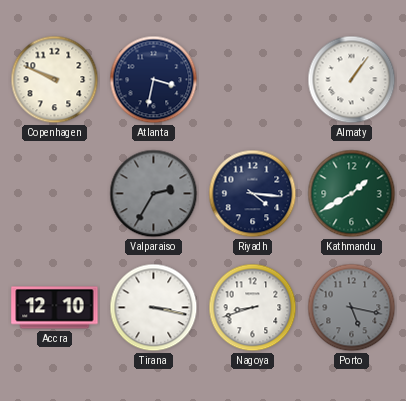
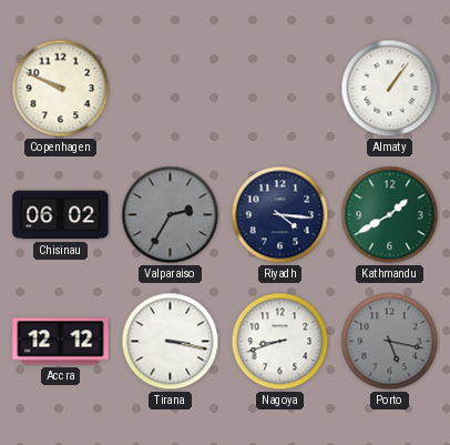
Atlanta: 3:32 -> none (154, 80)
Chisinau: none -> 06:02 (61, 215)
Accra: 12:10 -> 12:12 (61, 342)
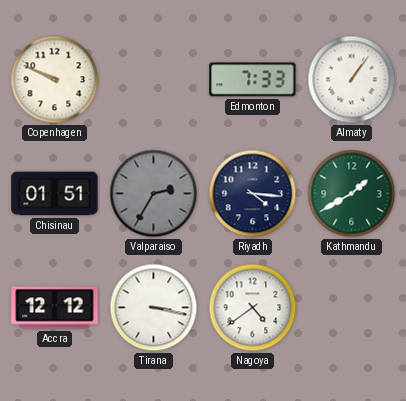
Edmonton: none -> 7:33 (253, 80)
Chisinau: 06:02 -> 01:51 (55, 194)
Nagoya: 8:42 -> 4:39 (253, 308)
Porto: 5:17 -> none (390, 342)
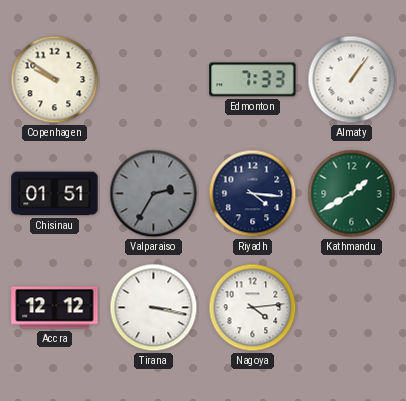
Copenhagen: 9:49 -> 9:51 (55, 80)
Nagoya: 4:39 -> 4:14 (253, 308)
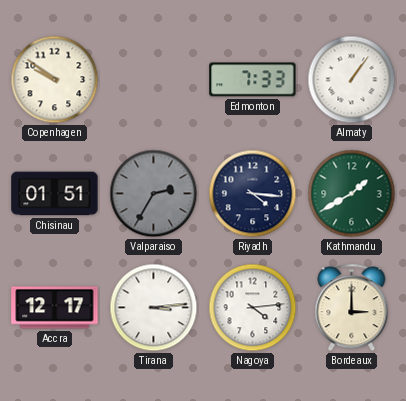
Accra: 12:12 -> 12:17 (55, 308)
Tirana: 3:17 -> 3:14 (154, 308)
Bordeaux: none -> 3:00 (352, 308)
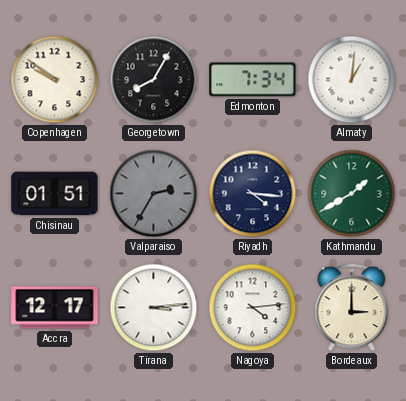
Georgetown: none -> 8:05 (154, 80)
Edmonton: 7:33 -> 7:34 (253, 80)
Almaty: 1:06 -> 1:01 (352, 80)
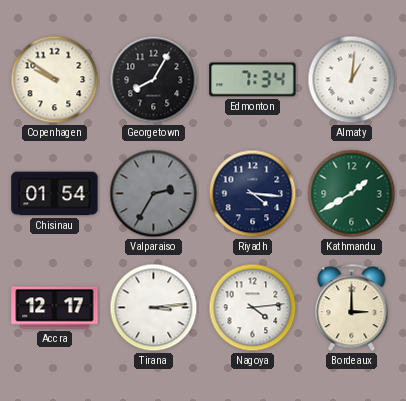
Chisinau: 01:51 -> 01:54 (55, 194)
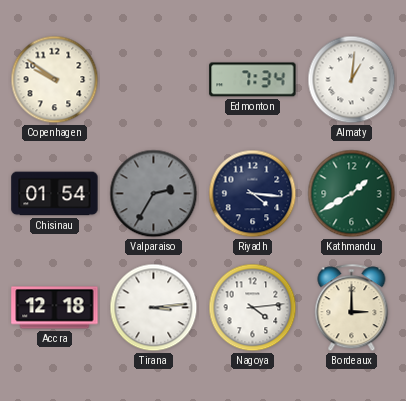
Georgetown: 8:05 -> none (154, 80)
Accra: 12:17 -> 12:18 (55, 308)
